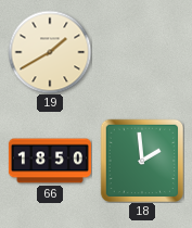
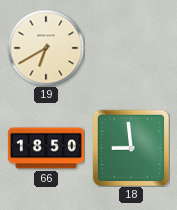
19: 1:40 -> 6:40 (46, 48)
18: 1:59 -> 8:59 (131, 148)
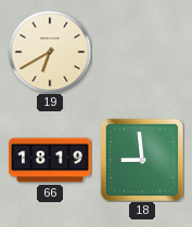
66: 18:50 -> 18:19 (50, 160)
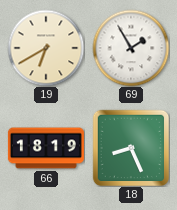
69: none -> 1:55 (131, 48)
18: 8:59 -> 8:26 (131, 148)
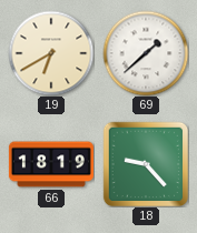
69: 1:55 -> 1:38 (146, 53)
18: 8:26 -> 9:23 (146, 164)
